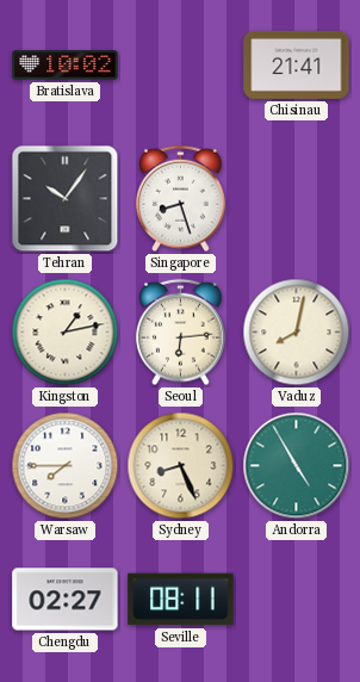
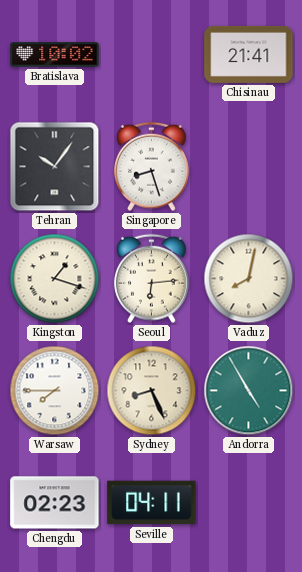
Kingston: 1:13 -> 1:18 (55, 279)
Chengdu: 02:27 -> 02:23 (55, 503)
Seville: 08:11 -> 04:11 (152, 503)
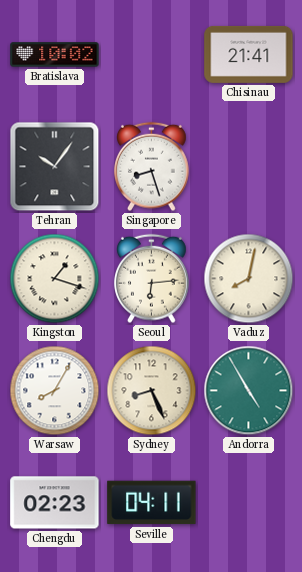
Warsaw: 7:45 -> 8:05 (55, 391)
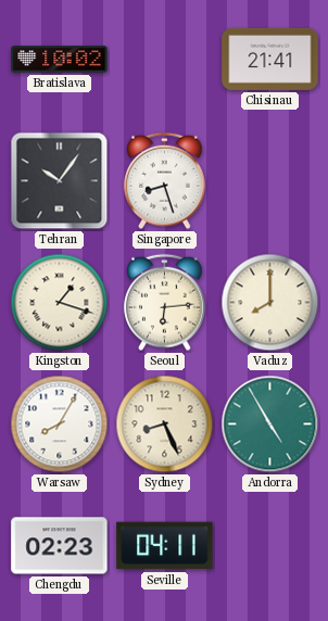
Vaduz: 8:02 -> 8:00 (270, 303)
